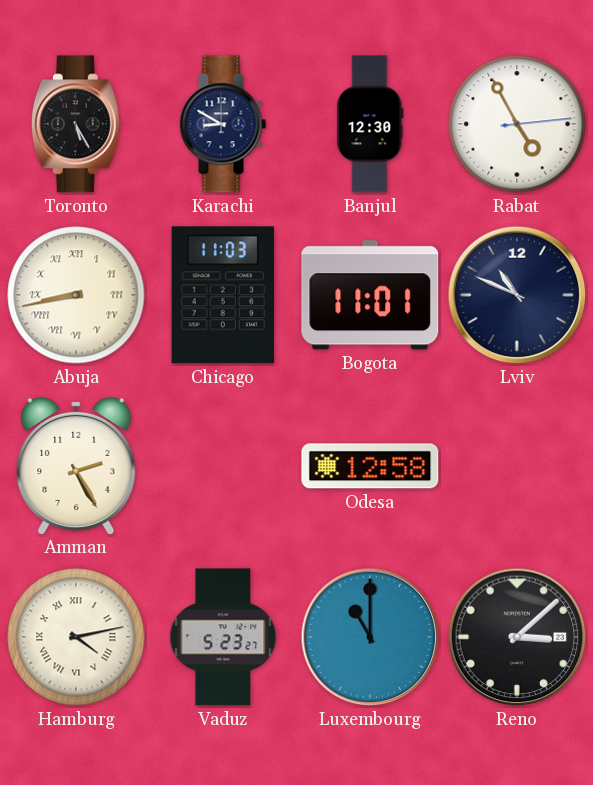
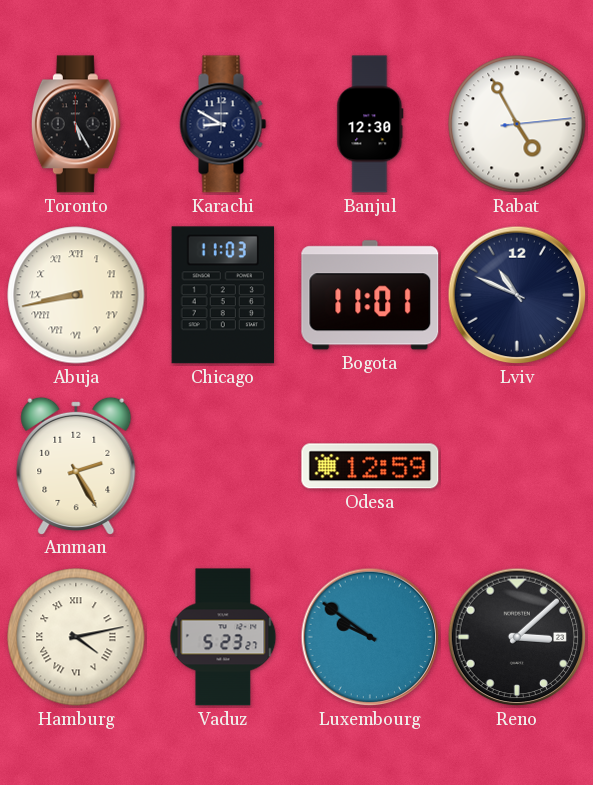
Odesa: 12:58 -> 12:59 (370, 466)
Luxembourg: 11:00 -> 9:51 (370, 637)
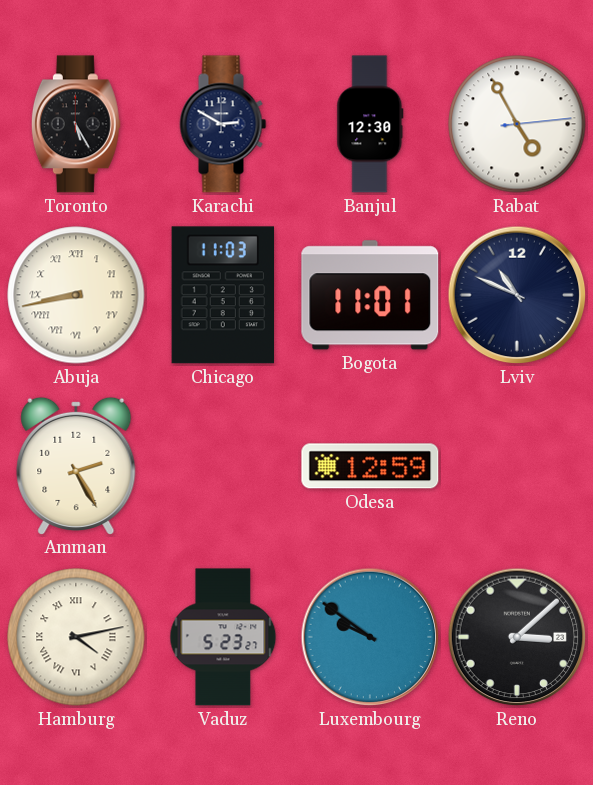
Karachi: 8:50 -> 2:50 (223, 124)
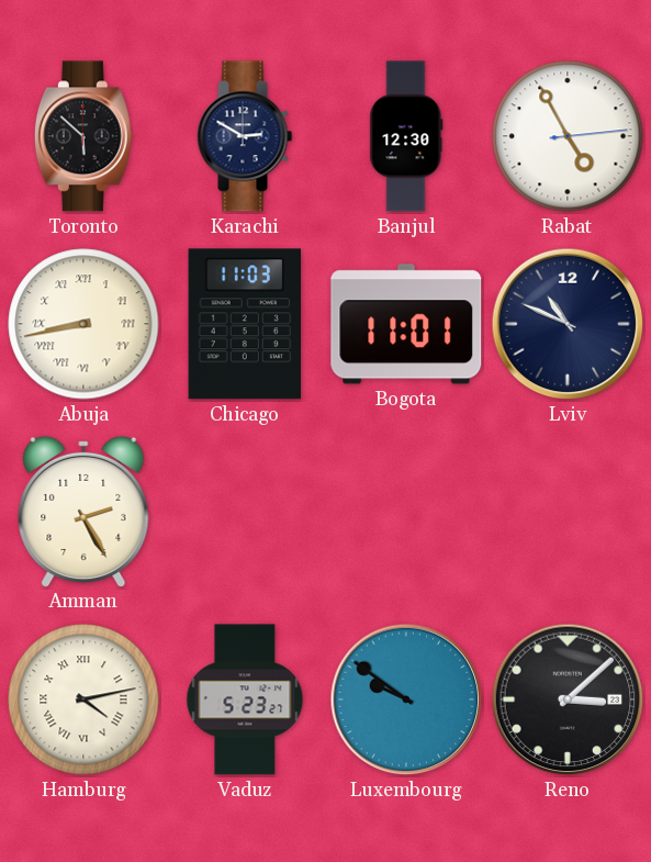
Toronto: 5:25 -> 5:52 (83, 136)
Odesa: 12:59 -> none (370, 466)
